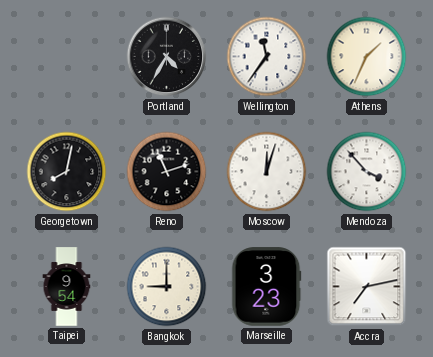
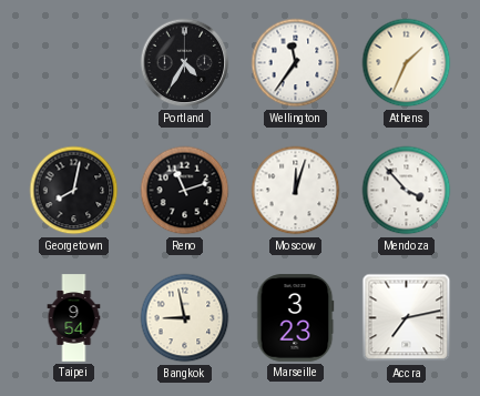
Bangkok: 9:00 -> 8:58 (185, 318)
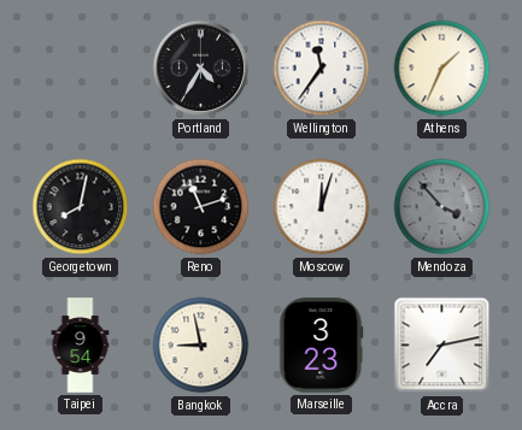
Mendoza dial: white -> grey (442, 207)
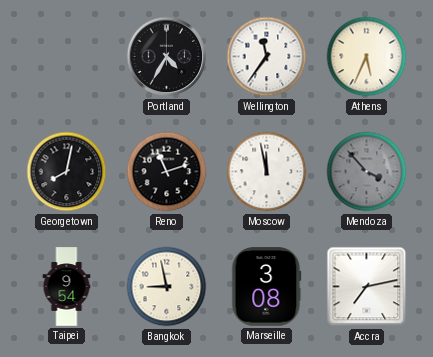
Athens: 1:34 -> 5:34 (367, 57)
Moscow: 12:03 -> 11:58 (267, 172)
Marseille: 3:23 -> 3:08 (267, 287)
